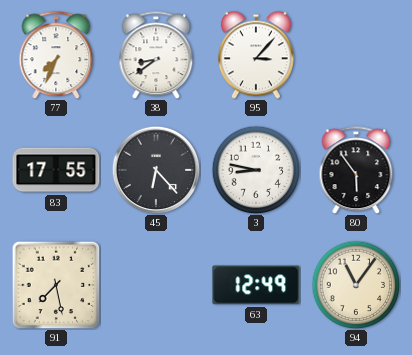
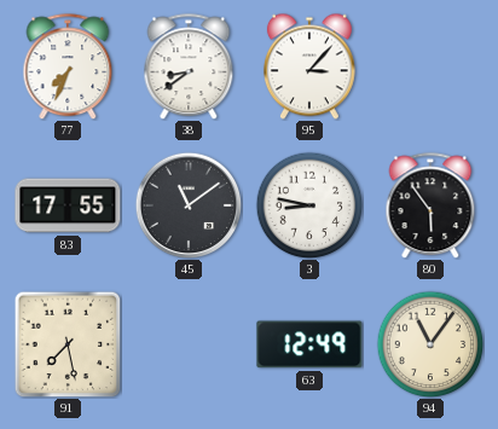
45: 6:23 -> 11:09 (189, 205)
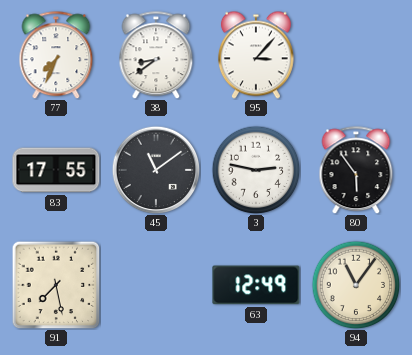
3: 8:47 -> 2:47 (256, 170)
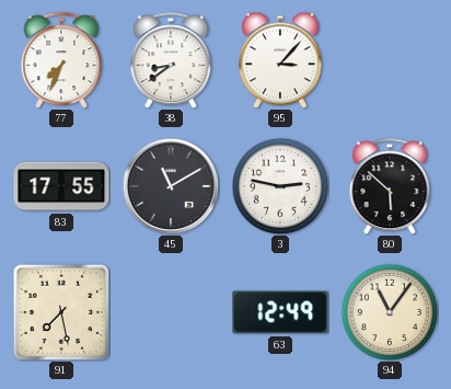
45: 11:09 -> 11:10 (171, 186)
80: 5:54 -> 5:52 (390, 186)
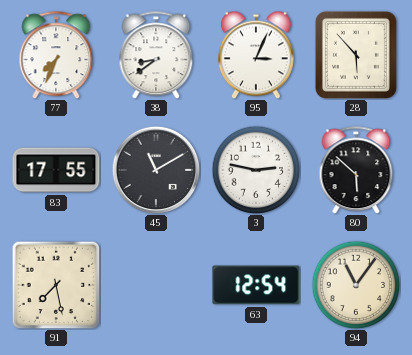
95: 3:07 -> 3:04 (256, 55)
28: none -> 5:53 (356, 55)
63: 12:49 -> 12:54 (256, 285)
